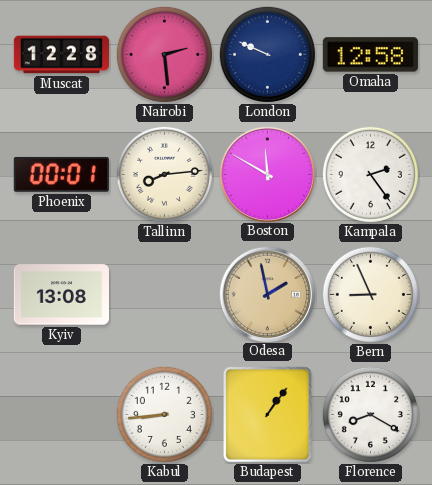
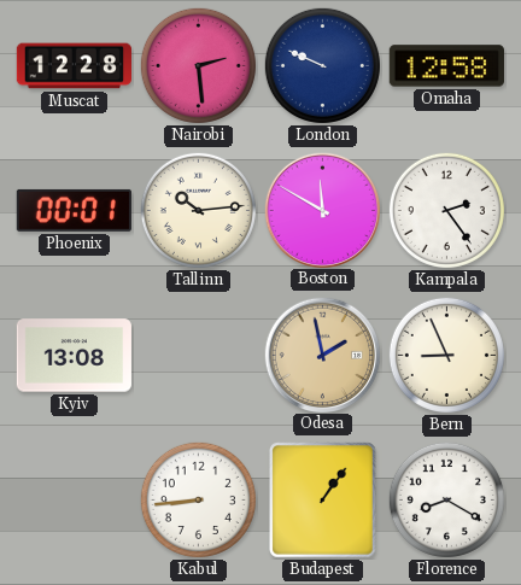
Tallinn: 8:14 -> 10:14 (198, 210)
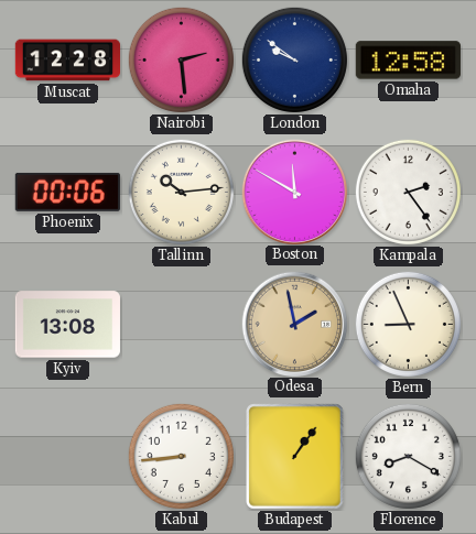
London: 9:49 -> 9:51 (294, 59)
Phoenix: 00:01 -> 00:06 (67, 192)
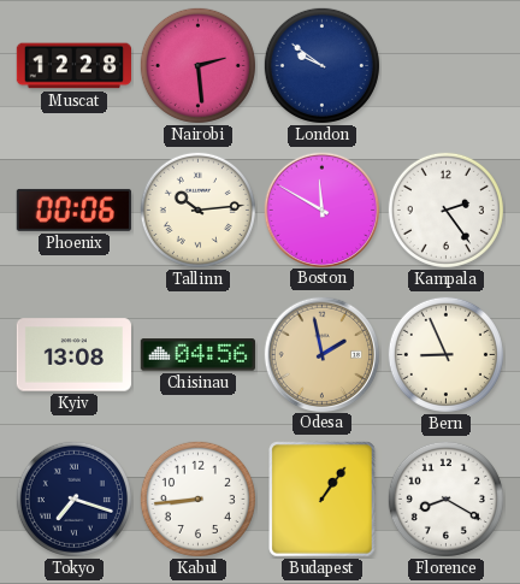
Omaha: 12:58 -> none (408, 61)
Chisinau: none -> 04:56 (197, 355)
Tokyo: none -> 7:18 (73, 499)
